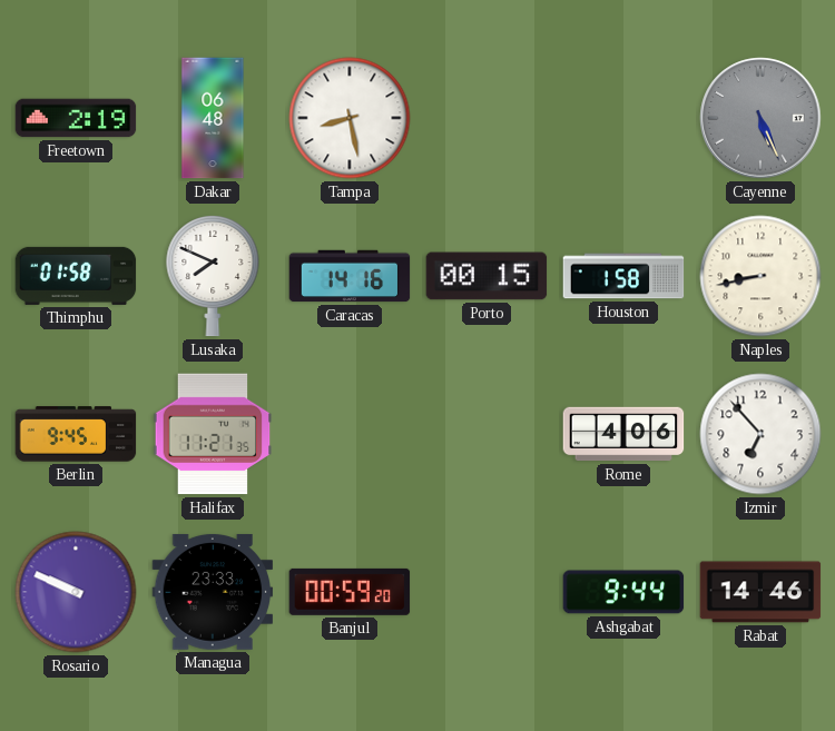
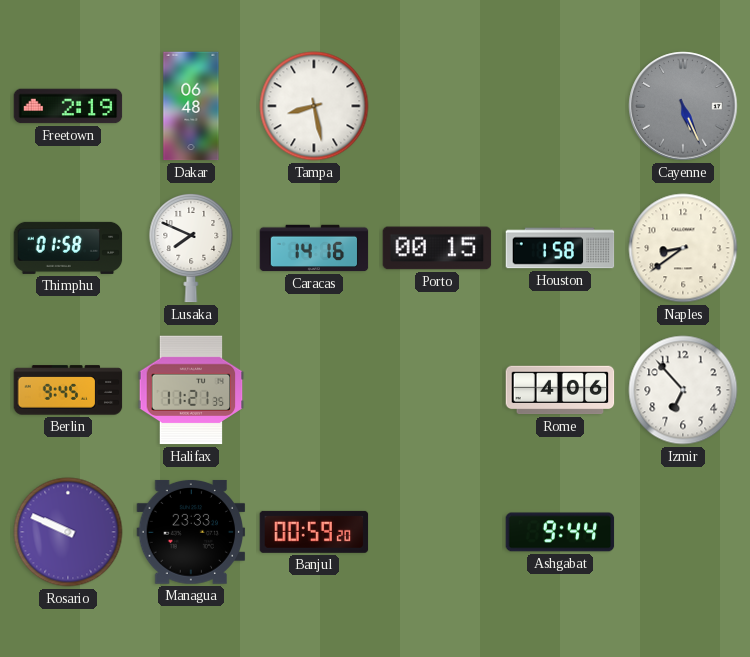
Naples: 8:43 -> 8:39 (683, 248)
Rabat: 14:46 -> none (760, 592)
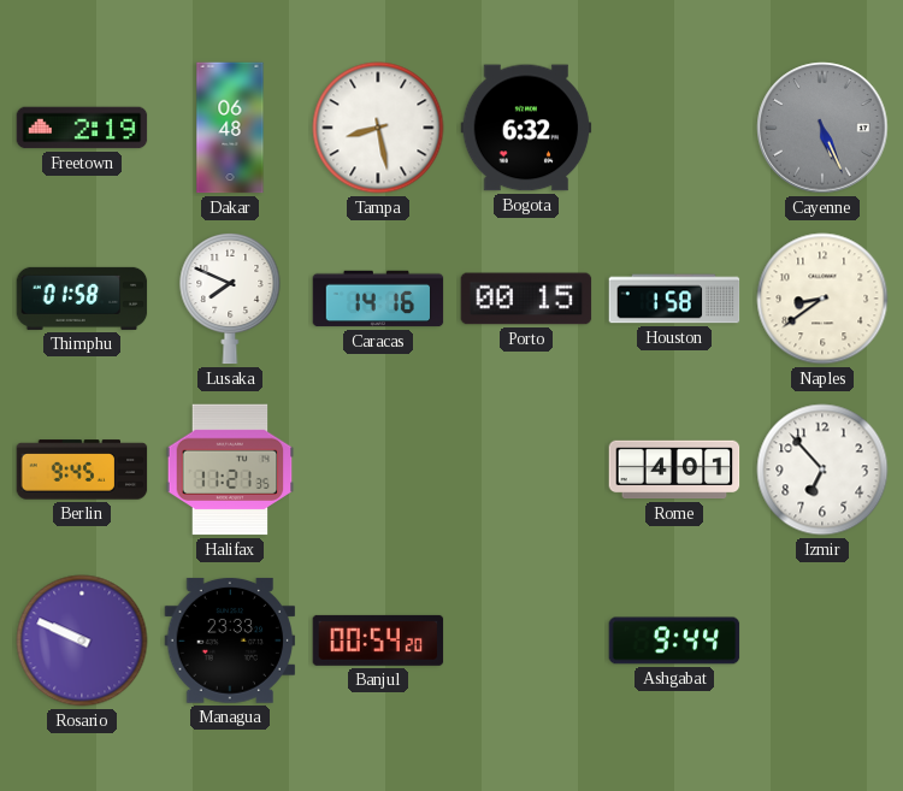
Bogota: none -> 6:32 (526, 128)
Rome: 4:06 -> 4:01 (674, 470)
Banjul: 00:59 -> 00:54 (378, 641)
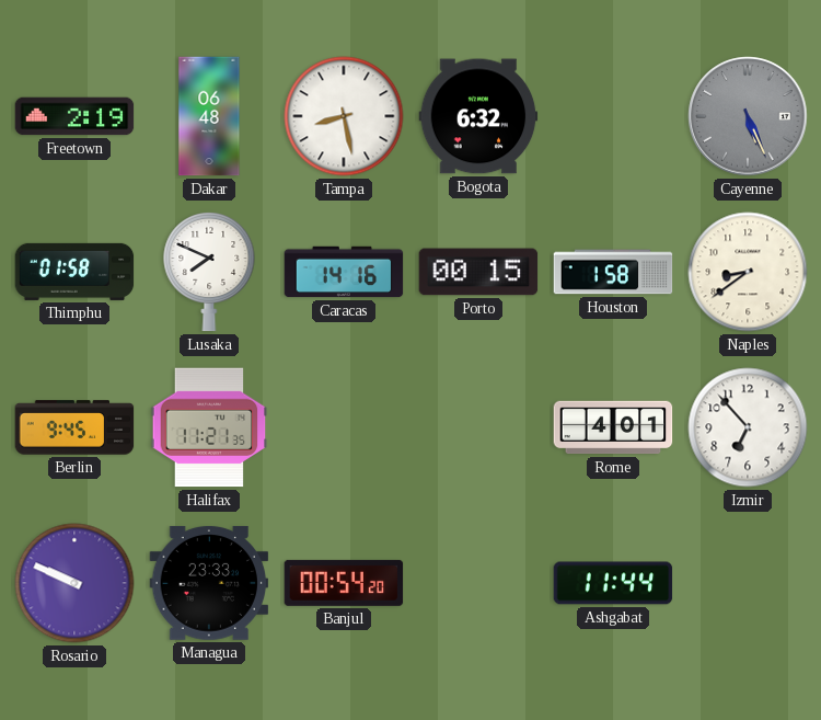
Ashgabat: 9:44 -> 11:44 (613, 583)
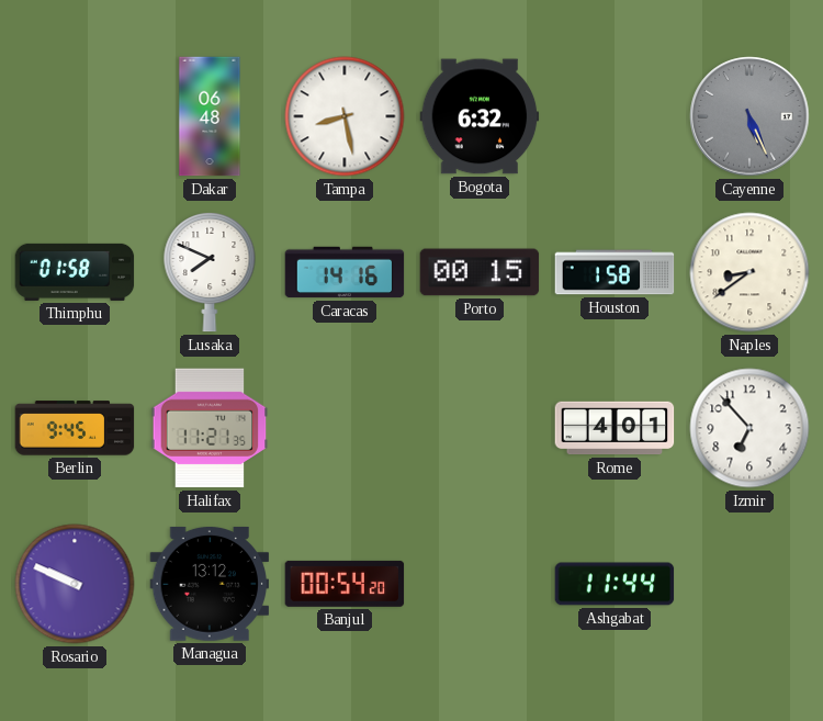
Freetown: 2:19 -> none (74, 116)
Managua: 23:33 -> 13:12 (210, 584)
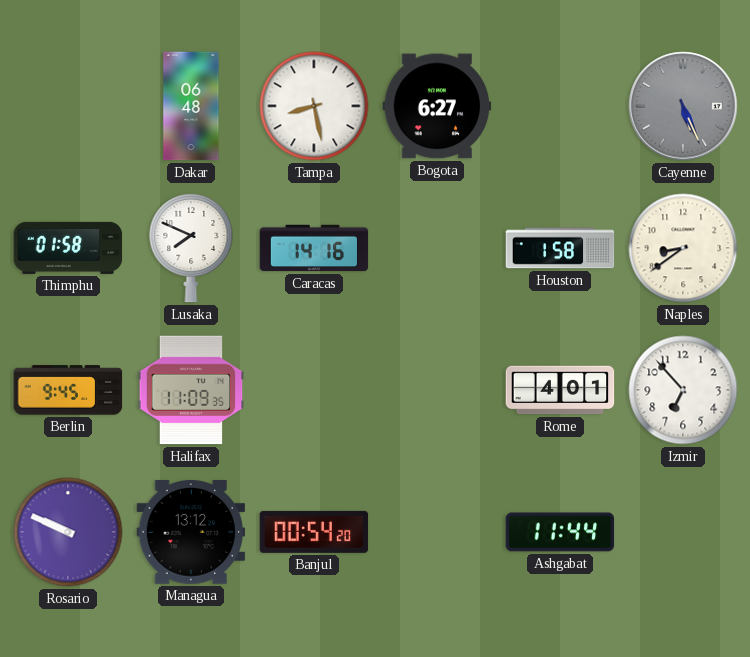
Bogota: 6:32 -> 6:27 (437, 106)
Porto: 00:15 -> none (480, 272)
Halifax: 11:21 -> 11:09 (191, 390)
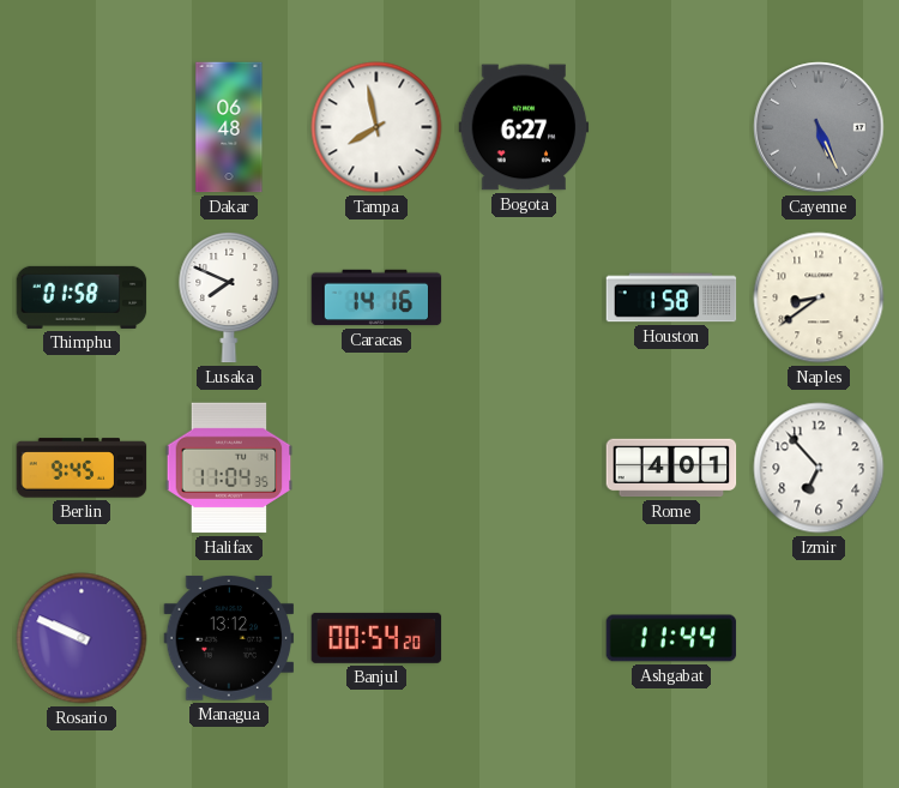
Tampa: 8:28 -> 7:58 (376, 127)
Halifax: 11:09 -> 11:04 (229, 468)
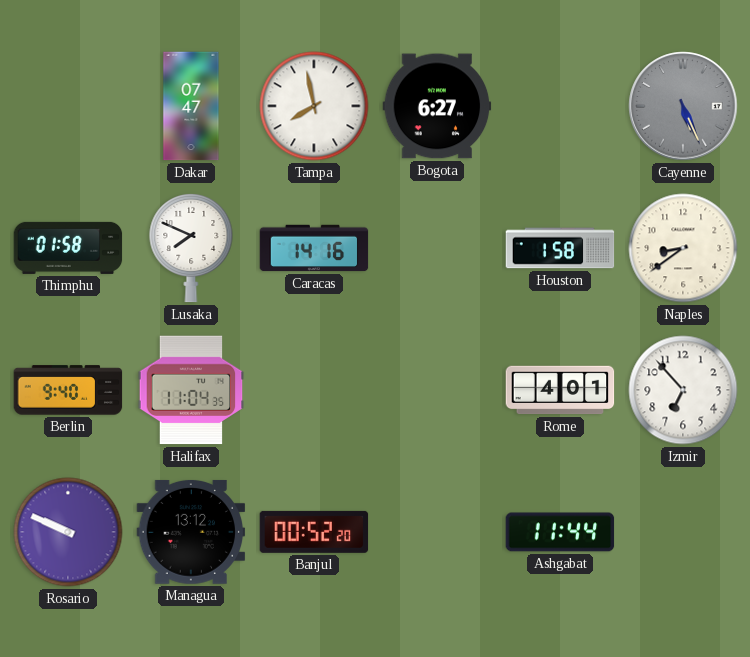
Dakar: 06:48 -> 07:47 (191, 106)
Berlin: 9:45 -> 9:40 (68, 390)
Banjul: 00:54 -> 00:52 (314, 532)
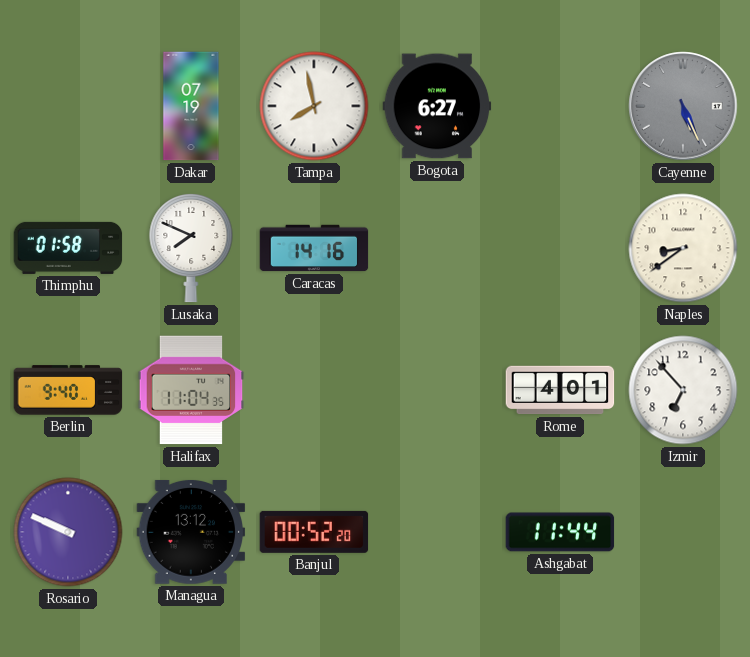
Dakar: 07:47 -> 07:19 (191, 106)
Houston: 1:58 -> none (560, 248)
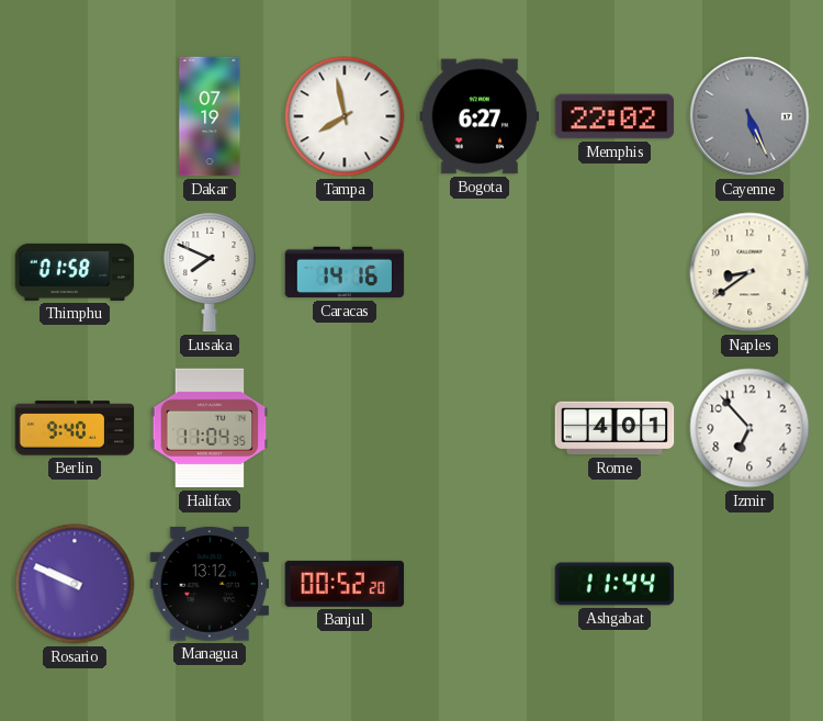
Memphis: none -> 22:02 (615, 116)
